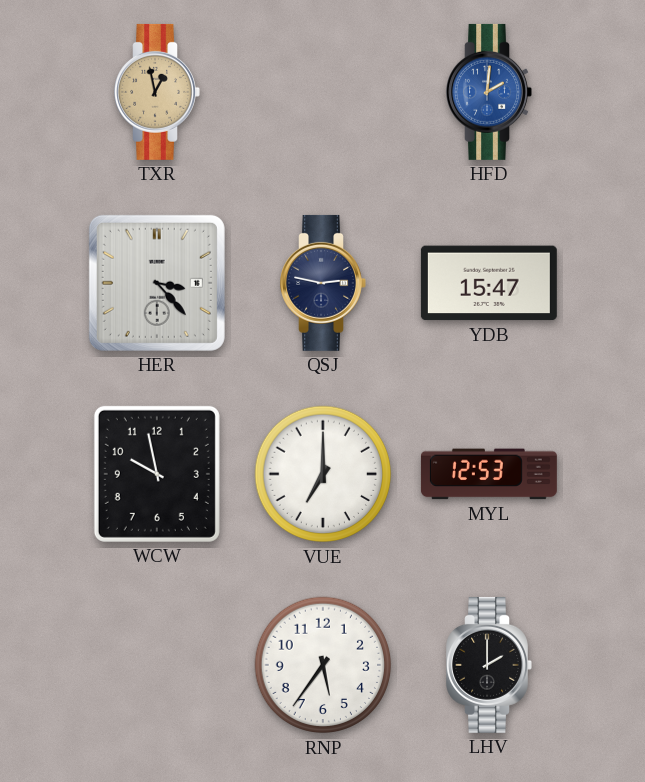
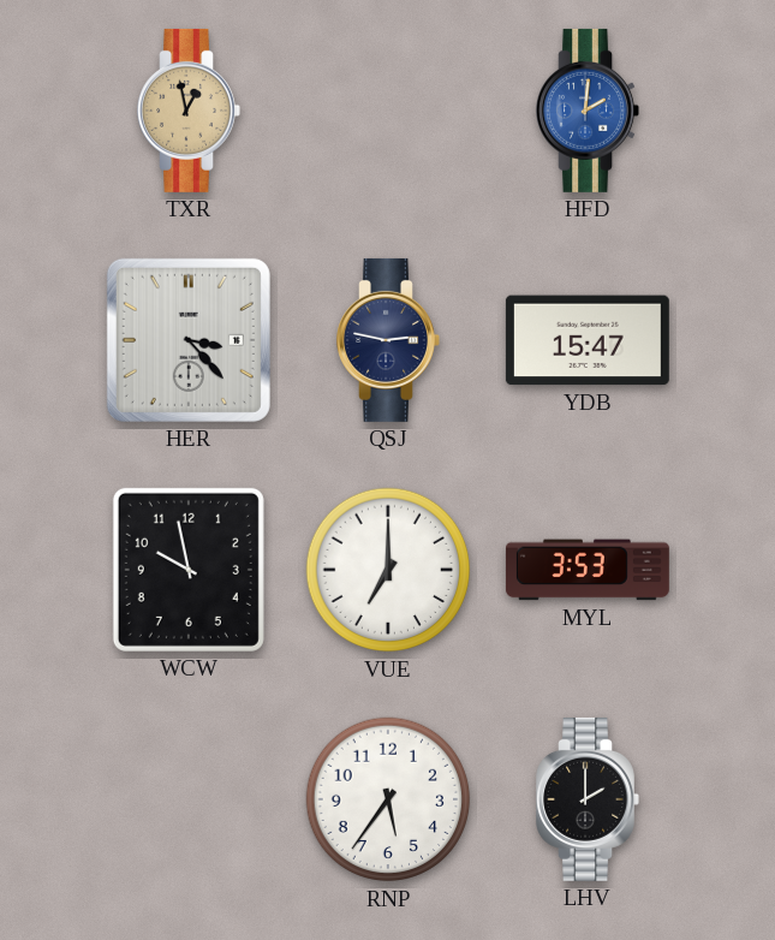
MYL: 12:53 -> 3:53 (588, 570)
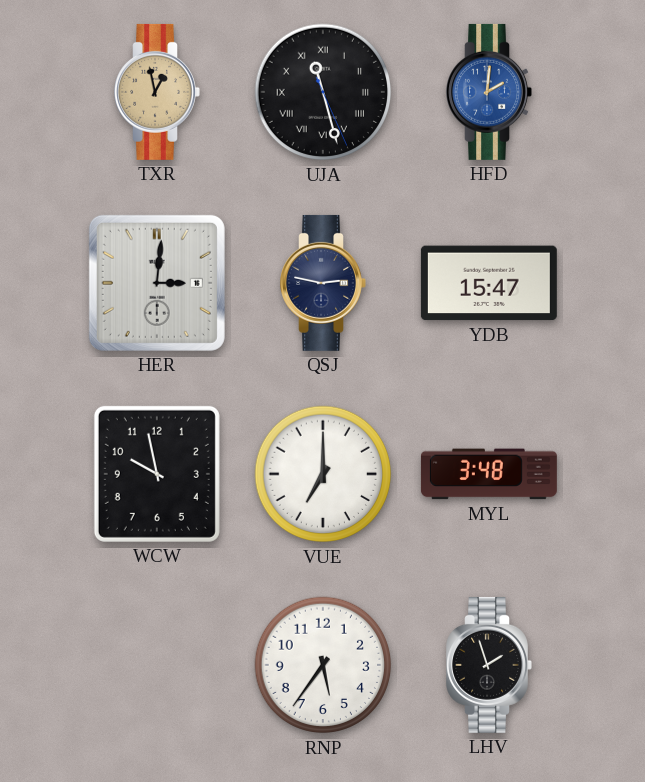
UJA: none -> 11:27 (323, 92)
HER: 3:23 -> 3:01 (157, 283)
MYL: 3:53 -> 3:48 (489, 474)
LHV: 2:00 -> 1:57 (489, 665)
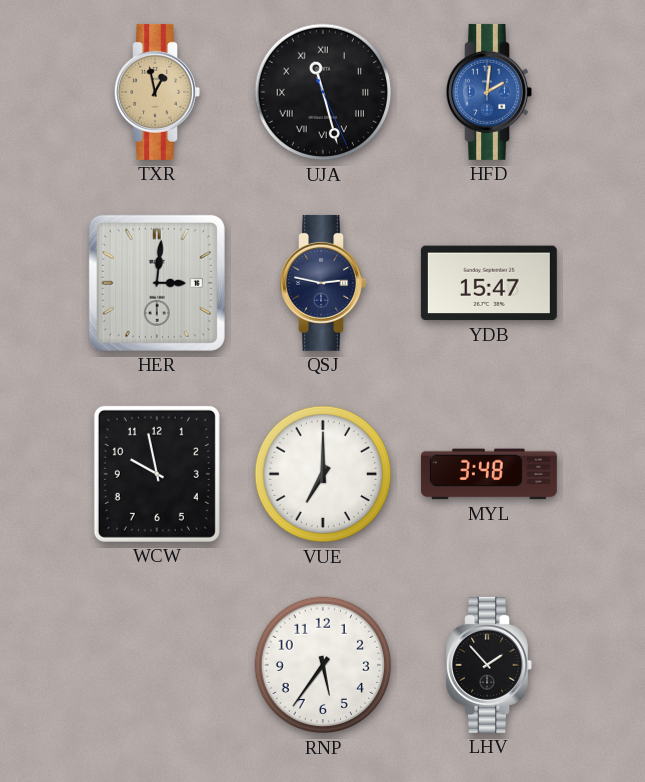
LHV: 1:57 -> 1:53 (489, 665)
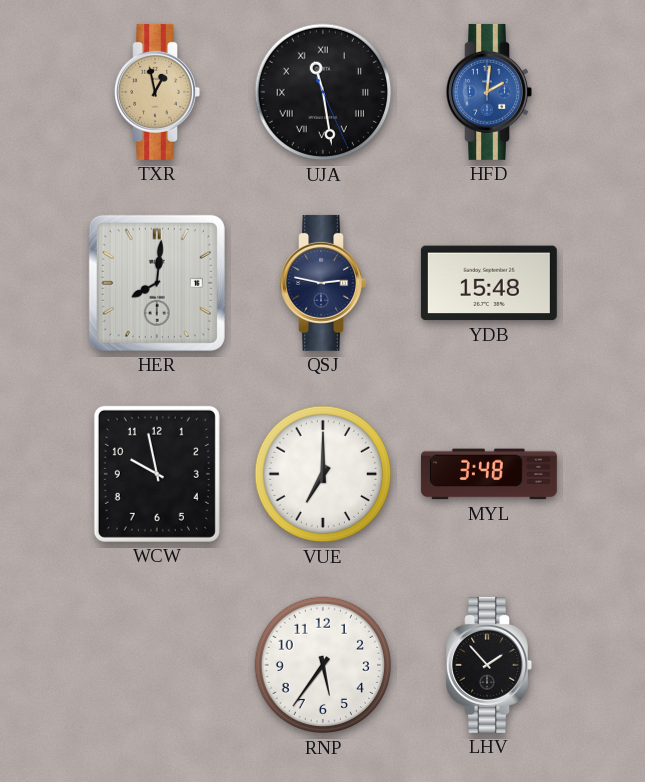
UJA: 11:27 -> 11:28 (323, 92)
HER: 3:01 -> 8:01 (157, 283)
YDB: 15:47 -> 15:48 (489, 283)
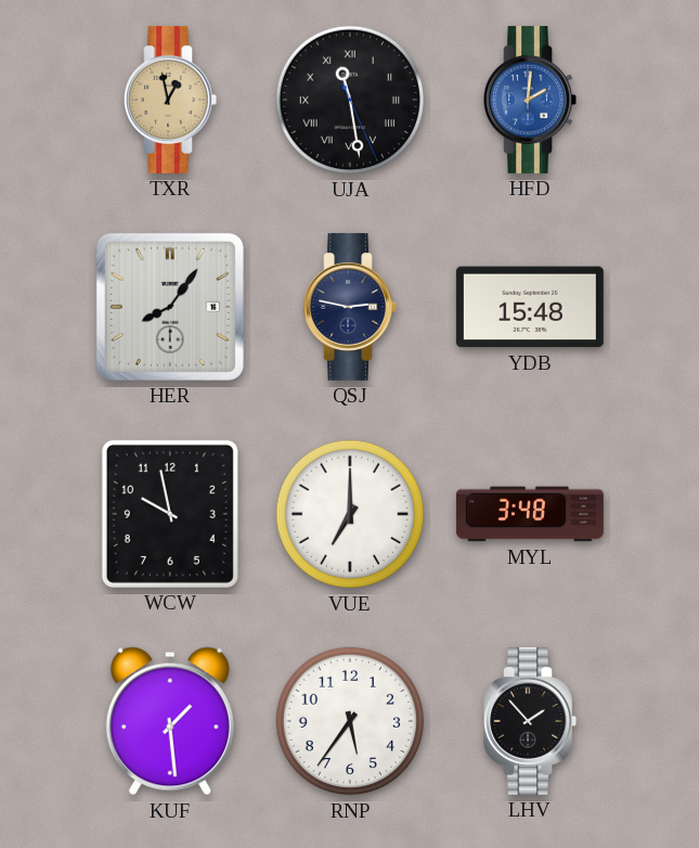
HER: 8:01 -> 8:06 (170, 307)
KUF: none -> 1:29 (170, 721)
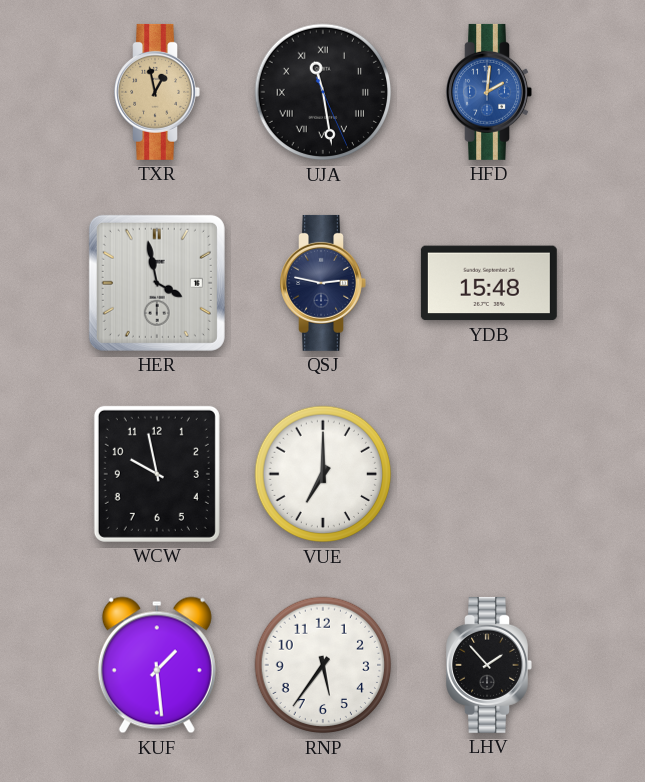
HER: 8:06 -> 3:58 (157, 283)
MYL: 3:48 -> none (530, 514)
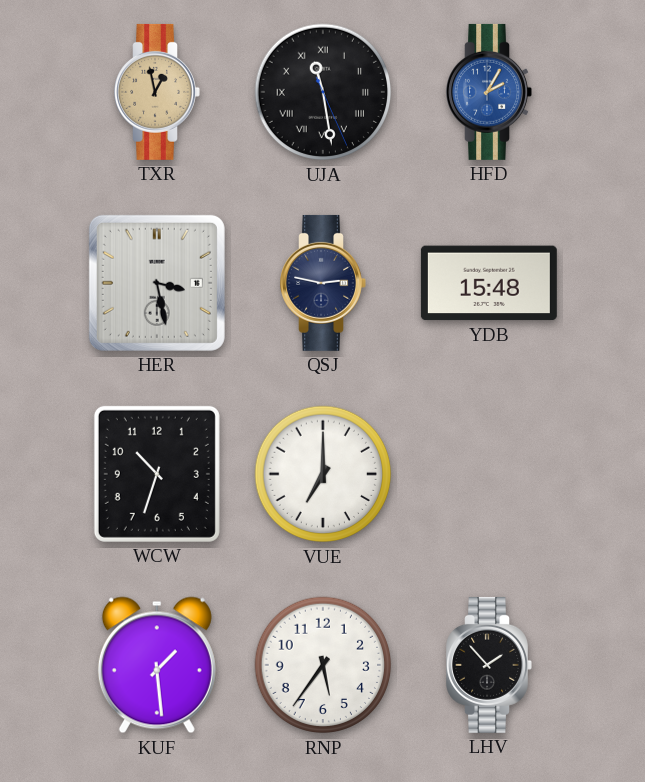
HFD: 2:01 -> 2:05 (489, 92)
HER: 3:58 -> 3:28 (157, 283)
WCW: 9:58 -> 10:33 (157, 474)
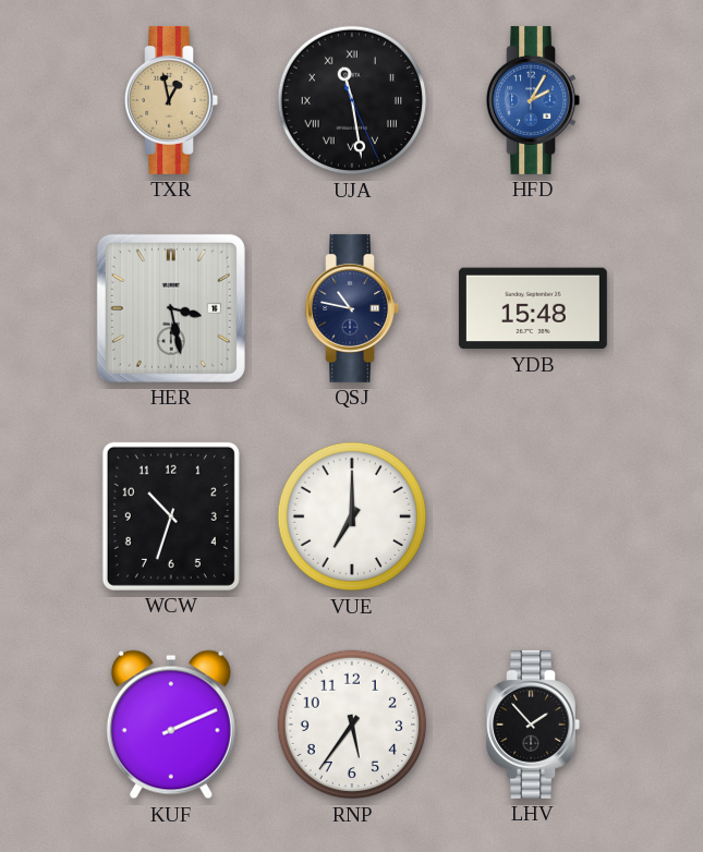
QSJ: 2:47 -> 10:47 (352, 308)
KUF: 1:29 -> 2:11 (171, 725)
